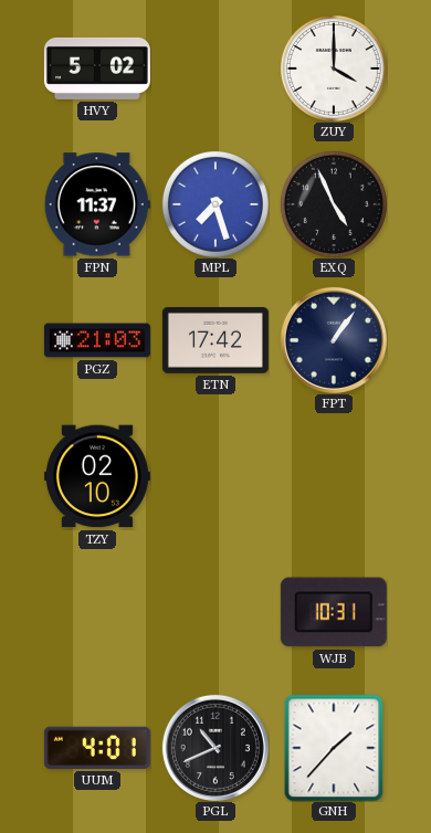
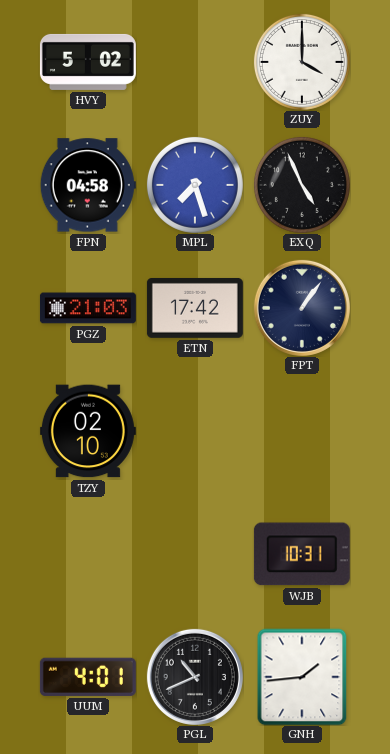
FPN: 11:37 -> 04:58 (88, 185)
GNH: 1:37 -> 1:44 (302, 677)
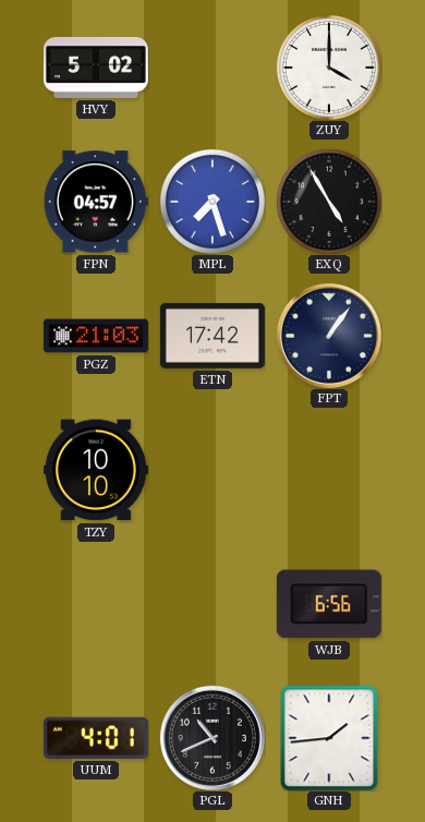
FPN: 04:58 -> 04:57 (96, 202)
EXQ: 4:56 -> 4:55 (329, 202)
TZY: 02:10 -> 10:10 (96, 470)
WJB: 10:31 -> 6:56 (329, 604)
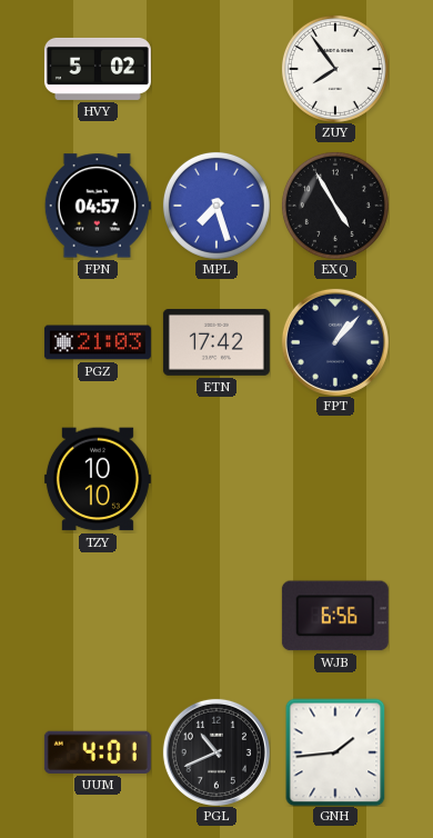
ZUY: 4:00 -> 7:54 (335, 69)
FPT: 1:06 -> 1:07 (335, 342)
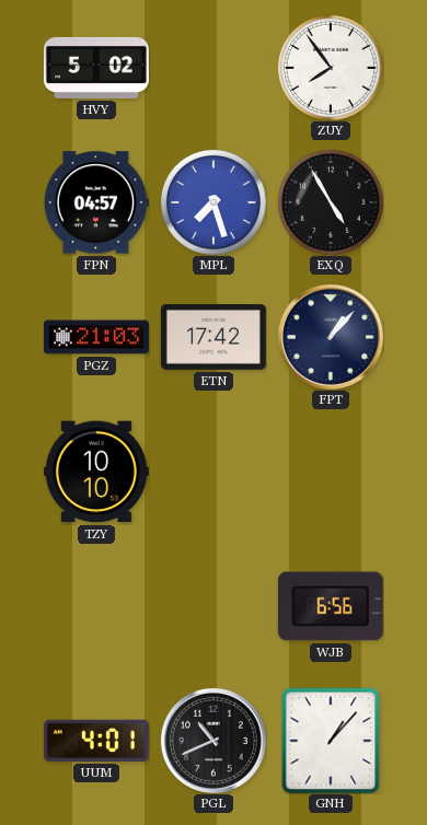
GNH: 1:44 -> 1:07 (331, 741)
